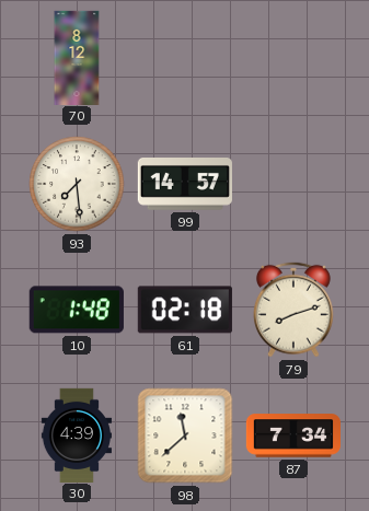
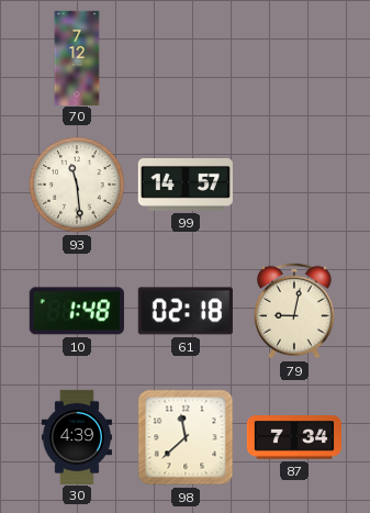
70: 8:12 -> 7:12 (77, 57)
93: 7:29 -> 11:29 (77, 185)
79: 8:12 -> 9:02 (294, 311)
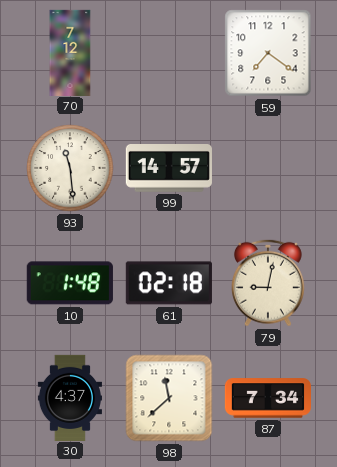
59: none -> 7:21 (268, 53)
30: 4:39 -> 4:37 (70, 397)
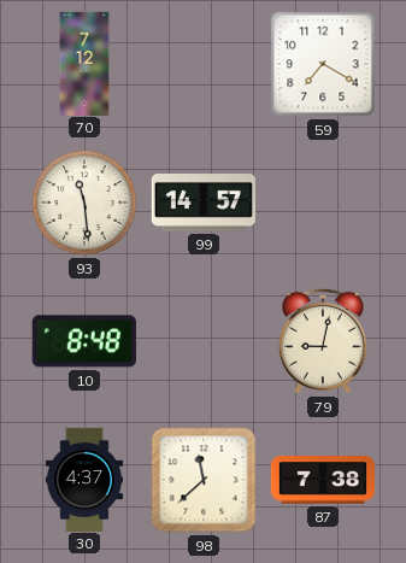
59: 7:21 -> 7:20 (323, 64)
10: 1:48 -> 8:48 (84, 341)
61: 02:18 -> none (169, 283)
87: 7:34 -> 7:38 (322, 480)
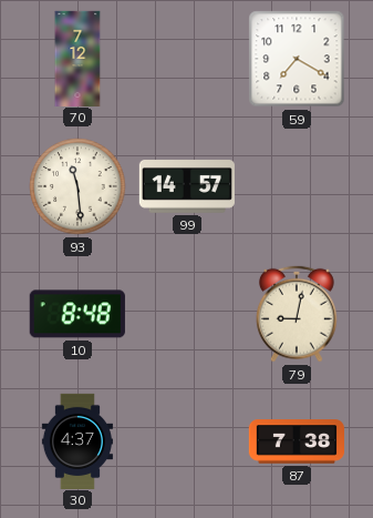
98: 11:38 -> none (204, 480)
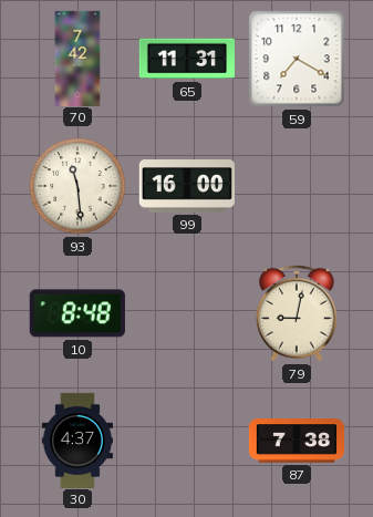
70: 7:12 -> 7:42 (77, 58)
65: none -> 11:31 (187, 59)
99: 14:57 -> 16:00 (187, 187)
